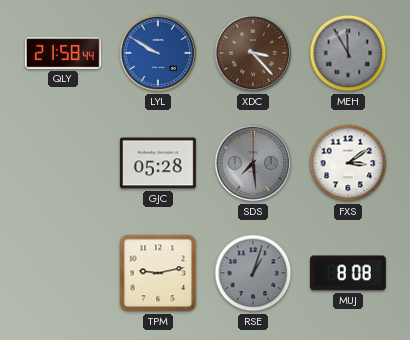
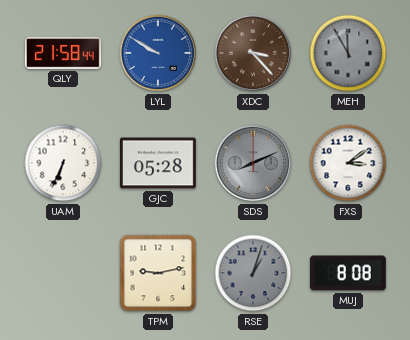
UAM: none -> 6:34 (63, 163)
SDS: 7:29 -> 8:11 (253, 163)
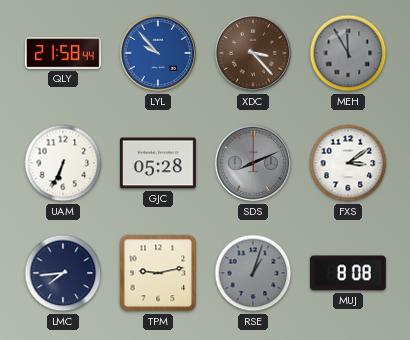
LYL: 9:50 -> 9:53 (158, 53)
LMC: none -> 7:44 (63, 273)
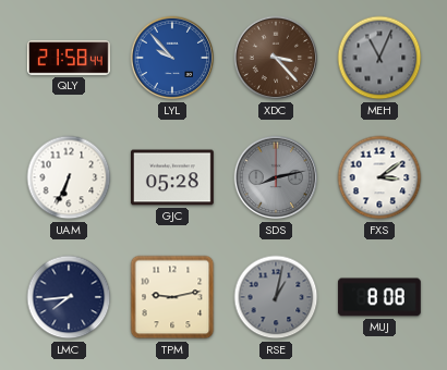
MEH: 11:55 -> 11:04 (379, 58)
SDS: 8:11 -> 8:13 (276, 177)
RSE: 1:03 -> 1:02 (276, 297)
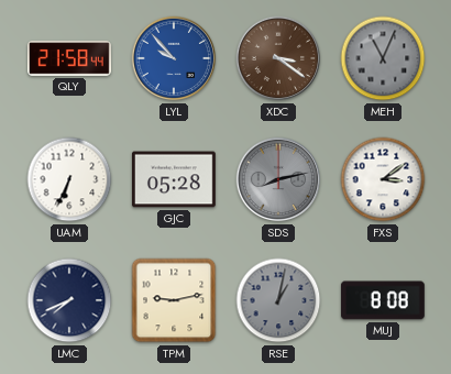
XDC: 3:23 -> 3:21 (278, 58)
LMC: 7:44 -> 7:41 (69, 300)
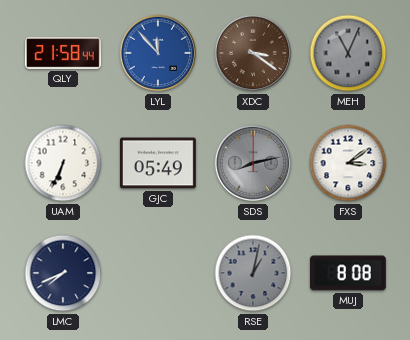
LYL: 9:53 -> 11:53 (158, 53)
GJC: 05:28 -> 05:49 (158, 163)
TPM: 9:13 -> none (174, 300)
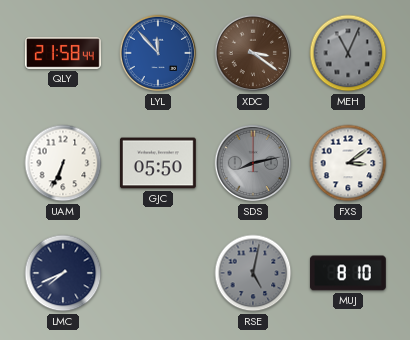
GJC: 05:49 -> 05:50 (158, 163)
RSE: 1:02 -> 5:02 (253, 273)
MUJ: 8:08 -> 8:10 (348, 273)
